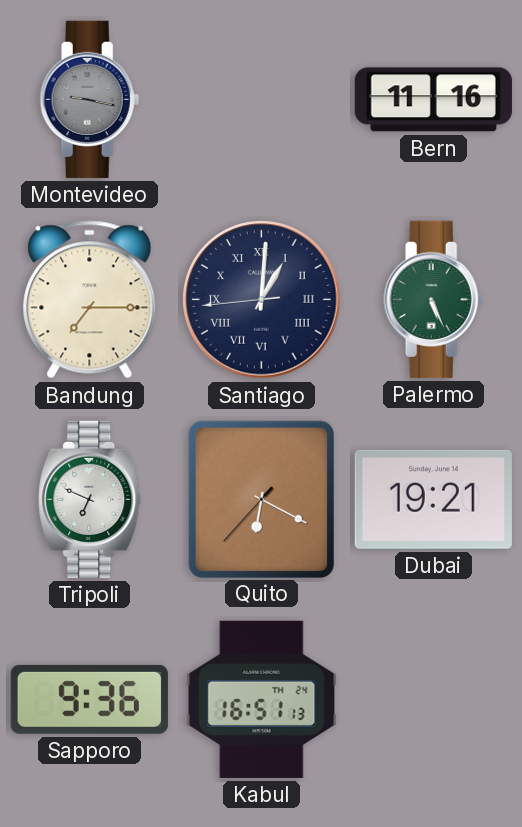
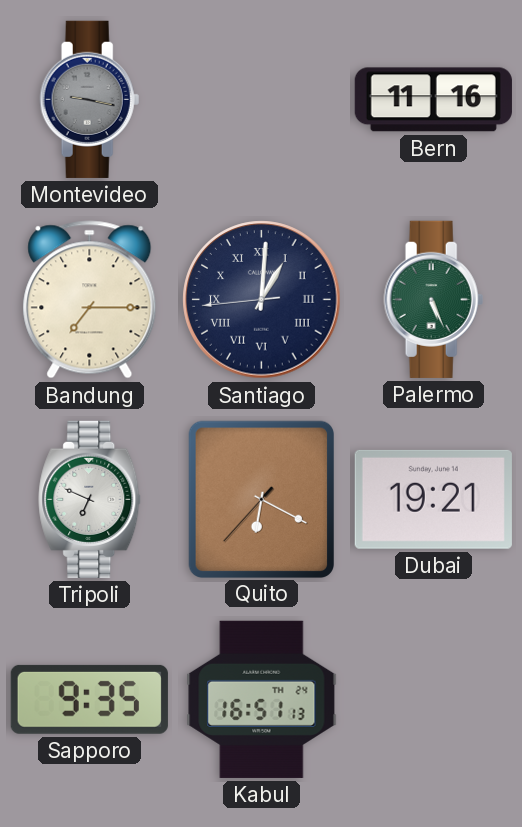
Sapporo: 9:36 -> 9:35 (89, 699)
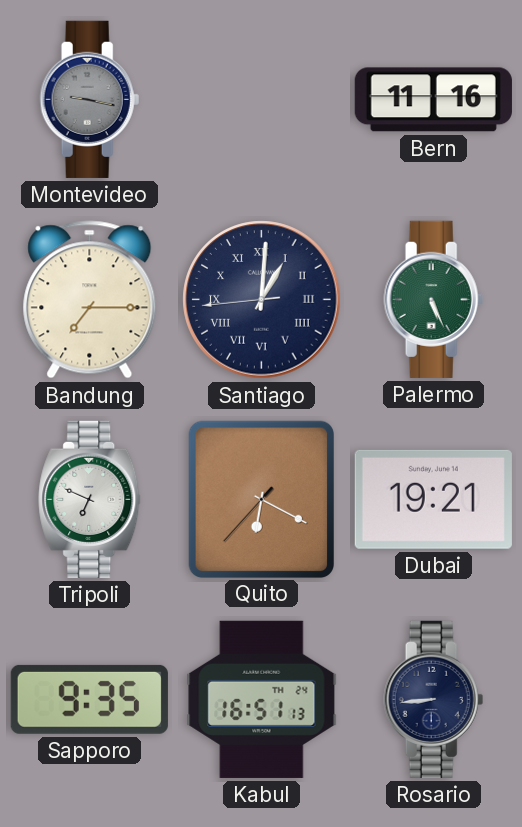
Rosario: none -> 8:44 (434, 699)
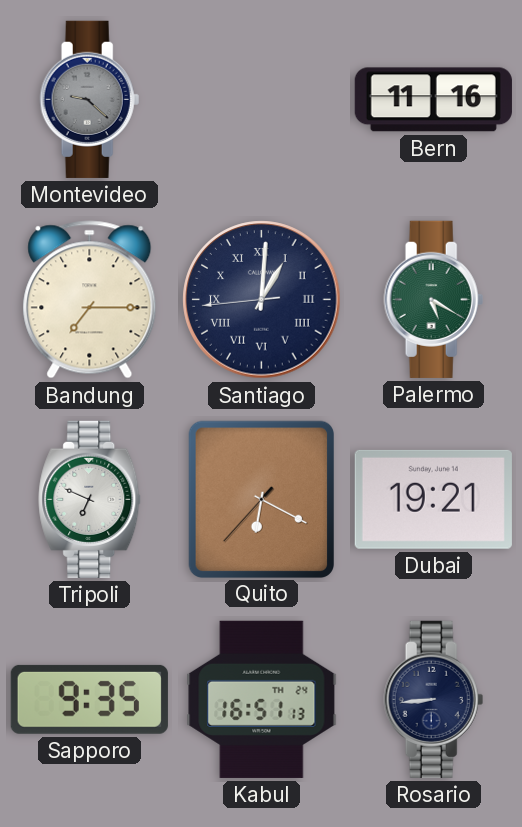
Montevideo: 9:17 -> 9:22 (90, 99)
Palermo: 5:26 -> 5:20 (434, 299)
